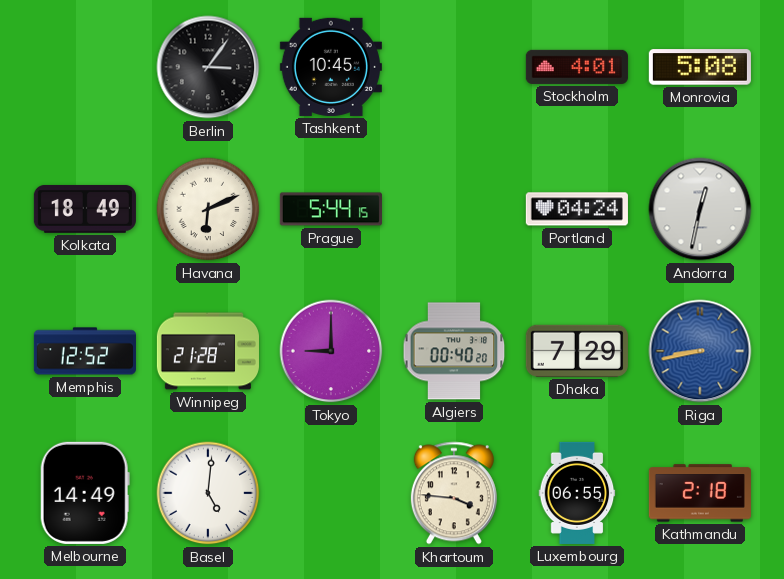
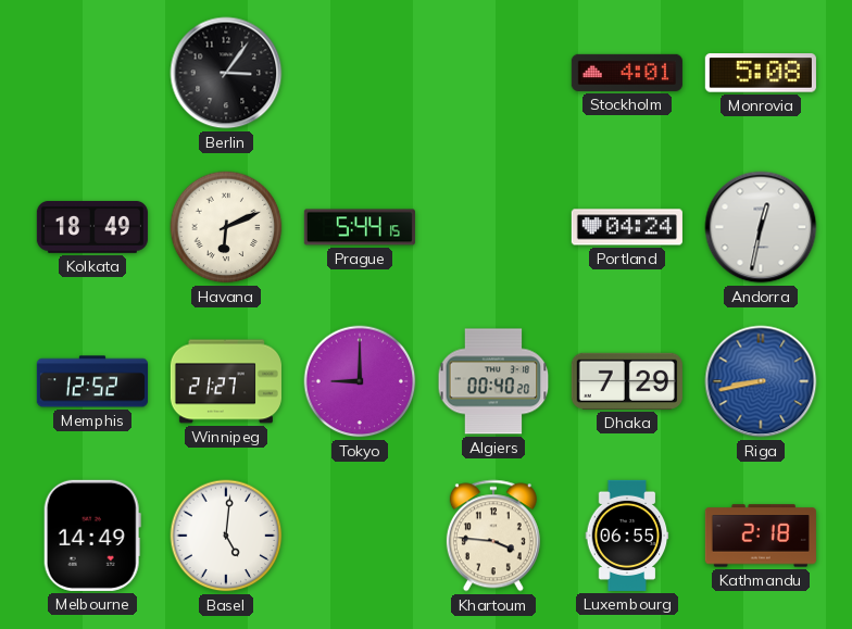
Tashkent: 10:45 -> none (331, 67)
Winnipeg: 21:28 -> 21:27 (226, 381)
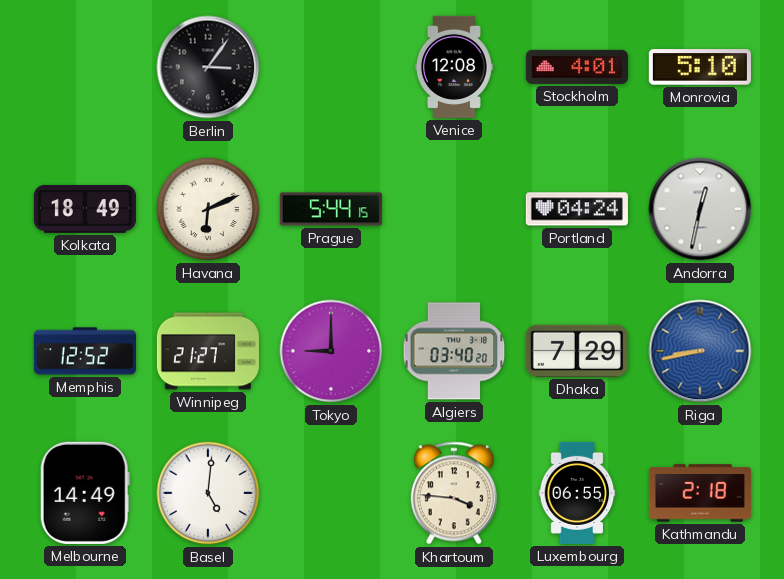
Venice: none -> 12:08 (454, 67)
Monrovia: 5:08 -> 5:10 (700, 67)
Algiers: 00:40 -> 03:40 (454, 351)
